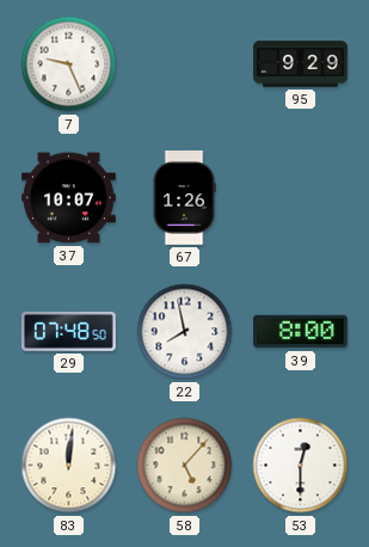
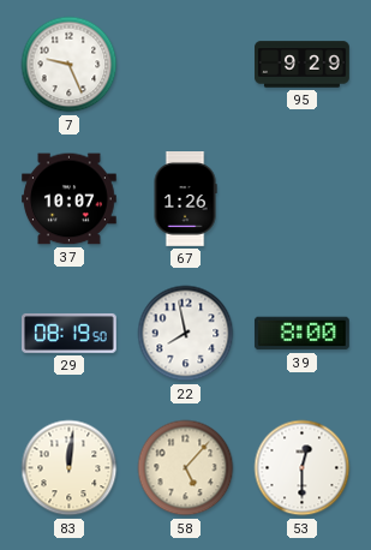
29: 07:48 -> 08:19 (70, 333)
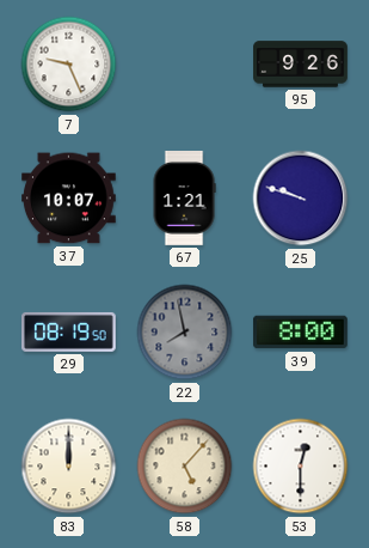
95: 9:29 -> 9:26 (301, 65)
67: 1:26 -> 1:21 (184, 199)
25: none -> 9:48 (301, 199)
22 dial: white -> grey (185, 333)
83: 12:01 -> 12:00 (69, 467)
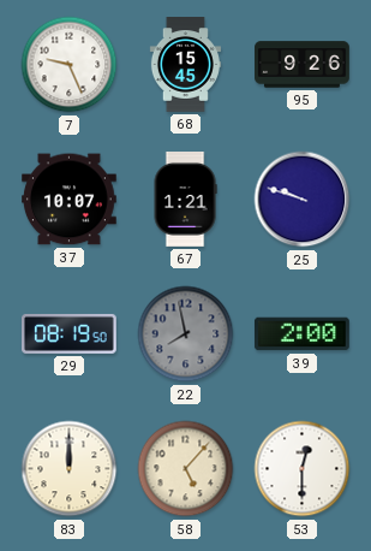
68: none -> 15:45 (185, 65)
39: 8:00 -> 2:00 (301, 334)
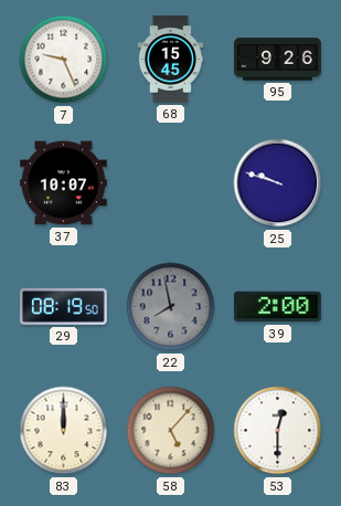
67: 1:21 -> none (185, 200)
